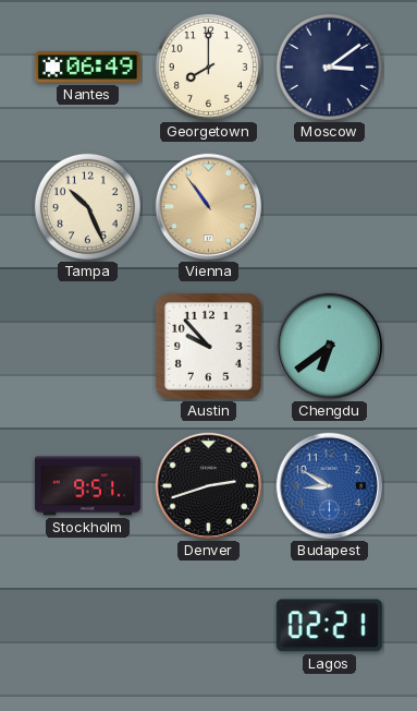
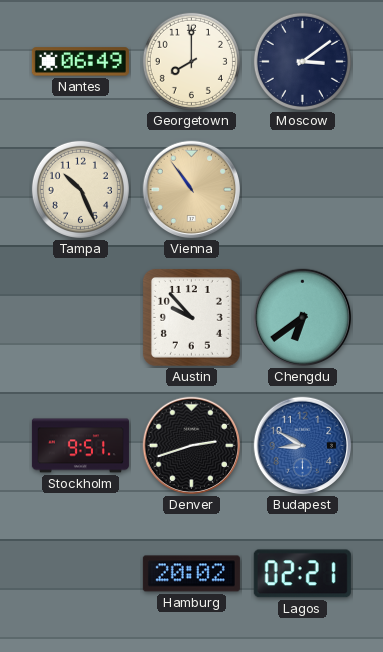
Hamburg: none -> 20:02 (191, 574)
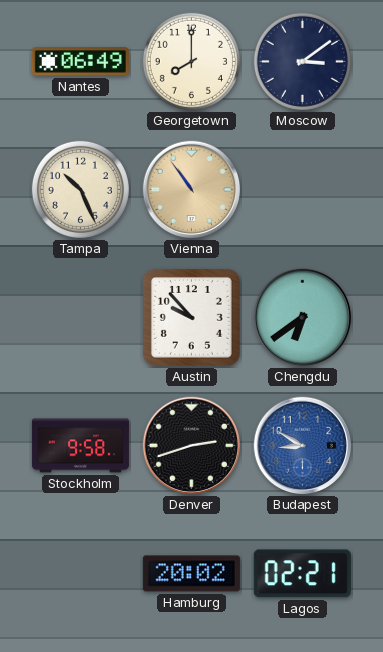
Stockholm: 9:51 -> 9:58 (80, 446)
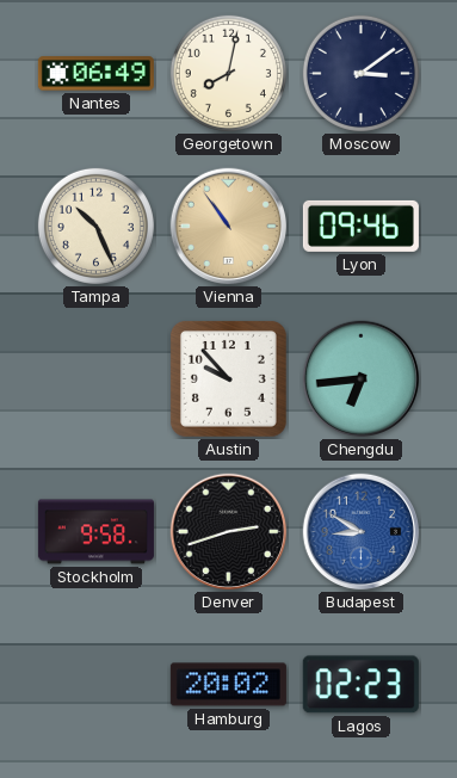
Georgetown: 8:00 -> 8:02 (228, 73)
Lyon: none -> 09:46 (360, 226)
Chengdu: 6:39 -> 6:44 (362, 379)
Lagos: 02:21 -> 02:23 (360, 685)
